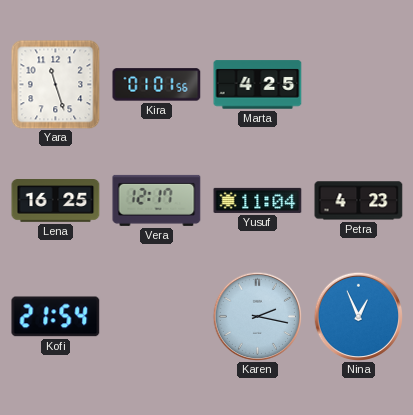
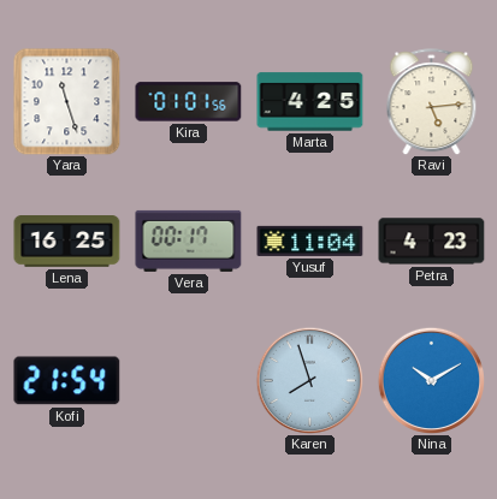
Ravi: none -> 5:14 (432, 102)
Vera: 12:17 -> 00:17 (189, 240)
Karen: 2:17 -> 7:57 (309, 380)
Nina: 12:56 -> 10:10 (431, 380)
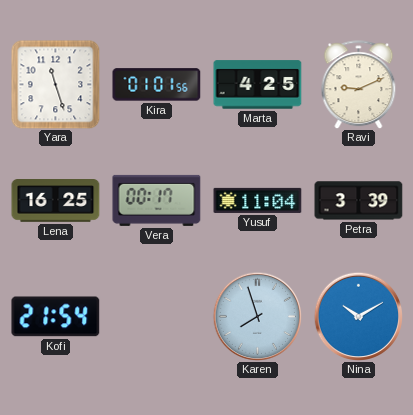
Ravi: 5:14 -> 9:11 (359, 85)
Petra: 4:23 -> 3:39 (359, 201)
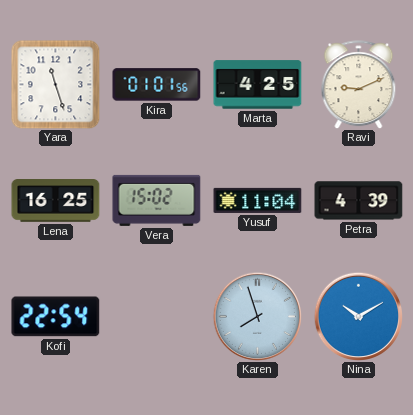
Vera: 00:17 -> 15:02 (157, 200)
Petra: 3:39 -> 4:39 (359, 201)
Kofi: 21:54 -> 22:54 (56, 317)
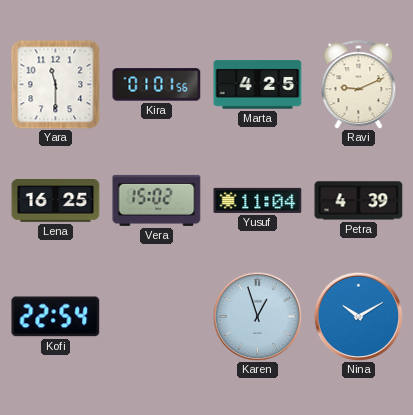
Yara: 11:27 -> 11:30 (56, 85)
Karen: 7:57 -> 12:57 (257, 316)
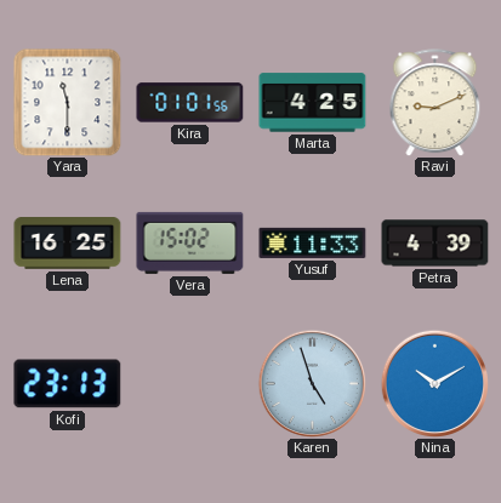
Yusuf: 11:04 -> 11:33 (313, 242)
Kofi: 22:54 -> 23:13 (68, 384)
Karen: 12:57 -> 4:57 (312, 383)
